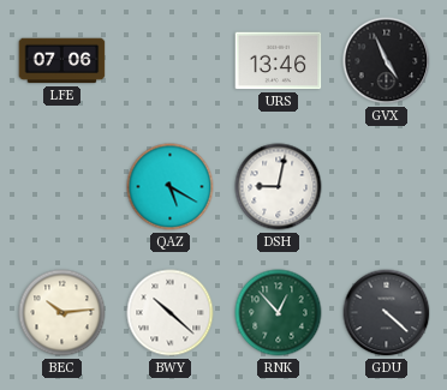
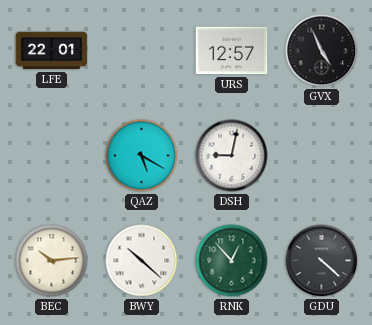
LFE: 07:06 -> 22:01 (52, 51)
URS: 13:46 -> 12:57 (232, 51)
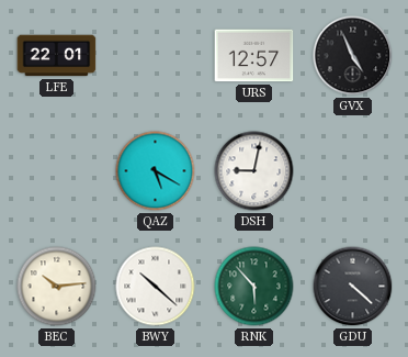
RNK: 12:53 -> 5:53 (254, 287)
